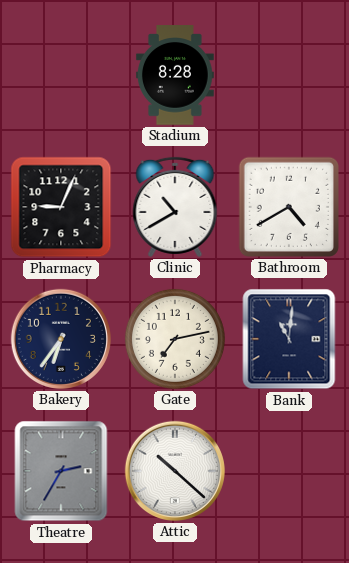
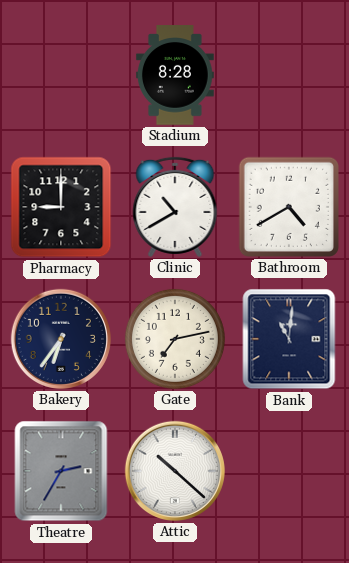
Pharmacy: 9:04 -> 9:00 (61, 207)
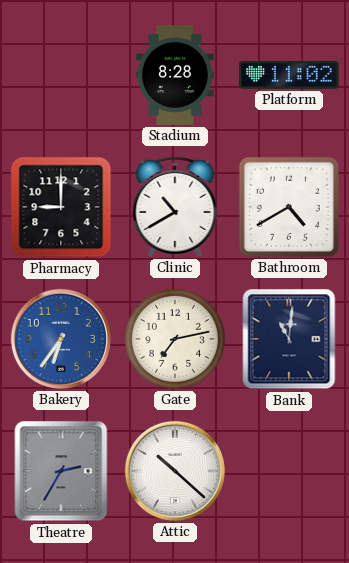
Platform: none -> 11:02 (289, 75)
Bakery dial: navy -> blue (61, 339)
